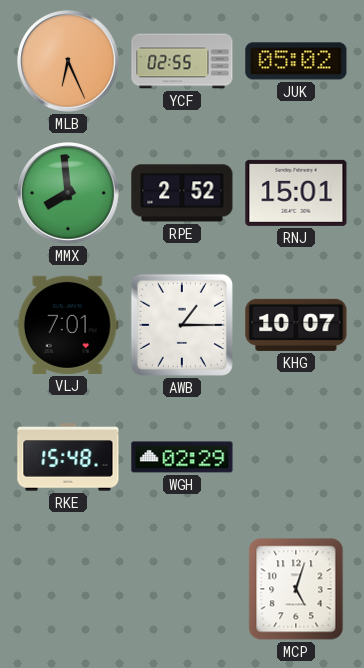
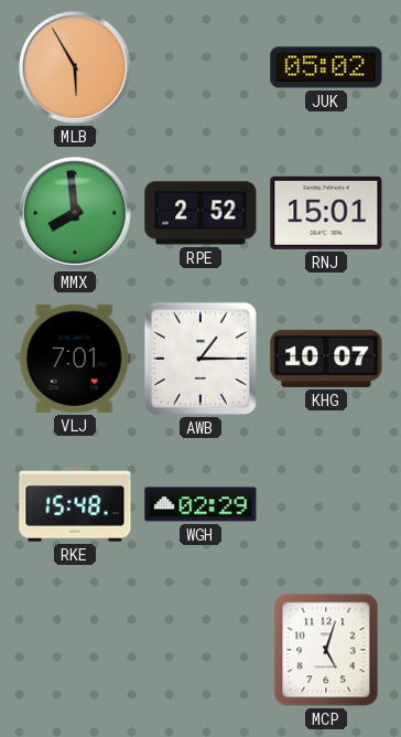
MLB: 6:26 -> 5:55 (76, 68)
YCF: 02:55 -> none (182, 61)
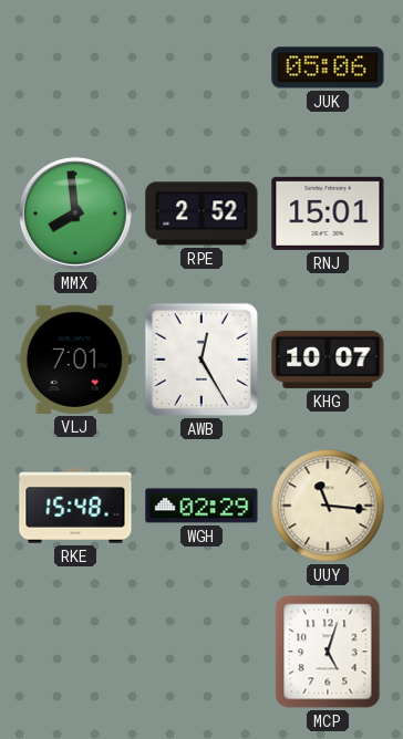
MLB: 5:55 -> none (76, 68)
JUK: 05:02 -> 05:06 (328, 67)
AWB: 1:15 -> 12:25 (201, 360)
UUY: none -> 11:16 (328, 506)
